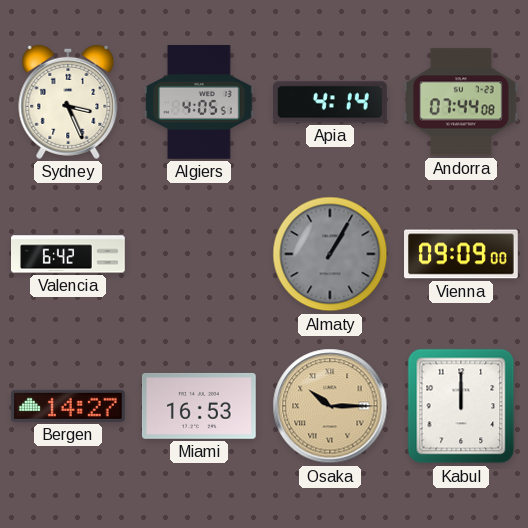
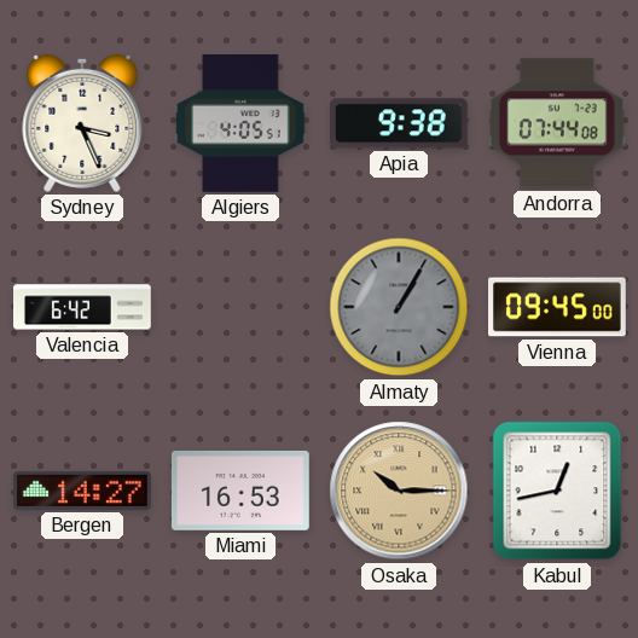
Apia: 4:14 -> 9:38 (400, 123)
Vienna: 09:09 -> 09:45 (558, 307)
Kabul: 12:00 -> 12:43 (557, 491)
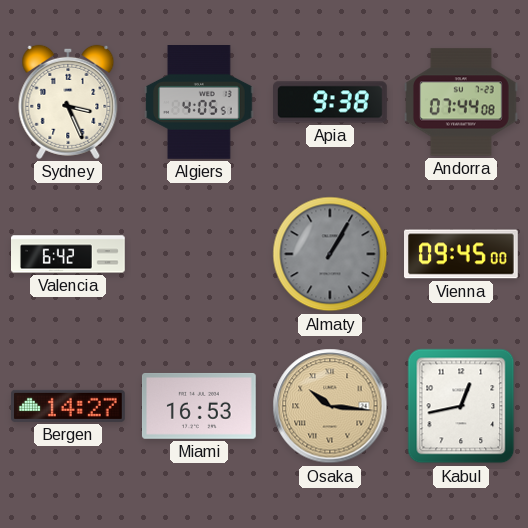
Osaka: 10:15 -> 10:16 (330, 406)
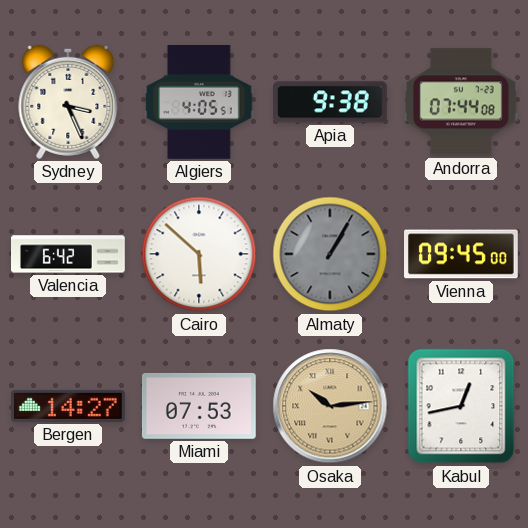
Cairo: none -> 5:52 (199, 254)
Miami: 16:53 -> 07:53 (199, 406)
Osaka: 10:16 -> 10:14 (330, 406)
